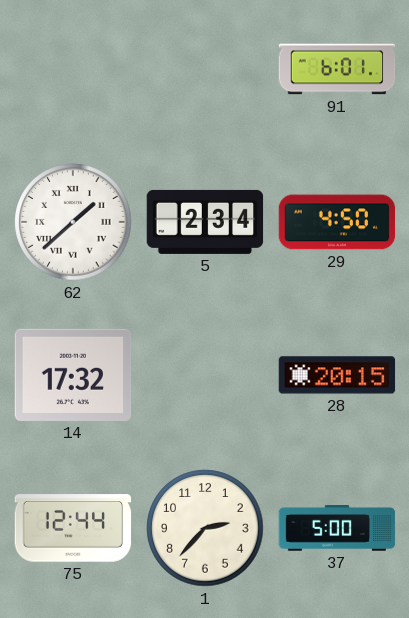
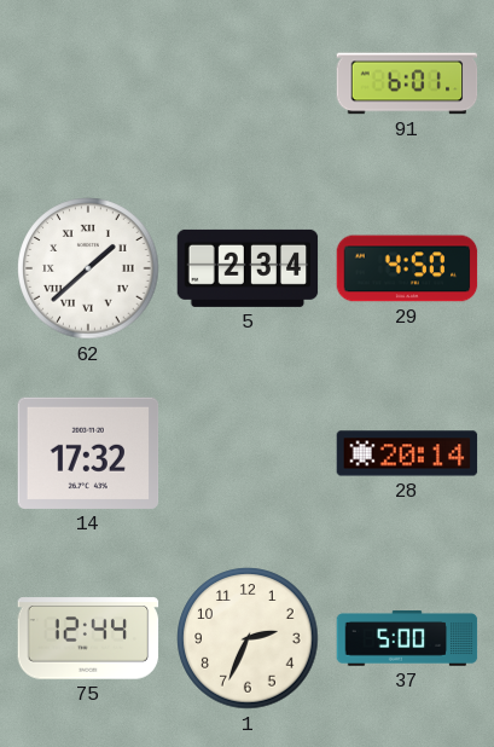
28: 20:15 -> 20:14 (407, 453)
1: 2:37 -> 2:34 (248, 638)
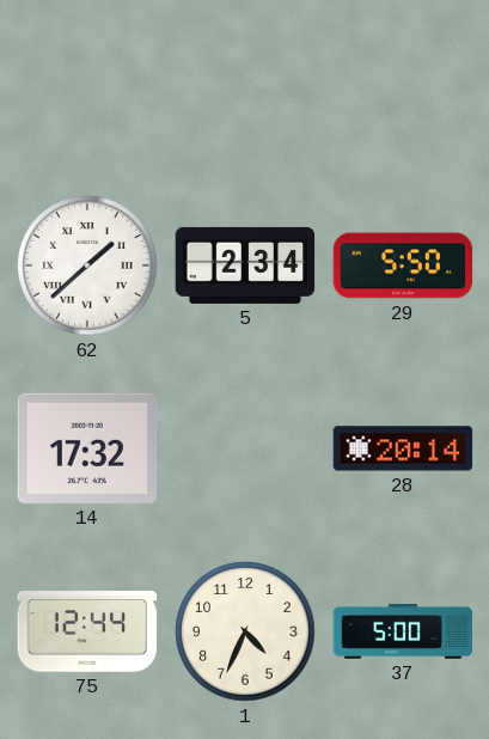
91: 6:01 -> none (407, 83)
29: 4:50 -> 5:50 (403, 265)
1: 2:34 -> 4:34 (245, 631)
